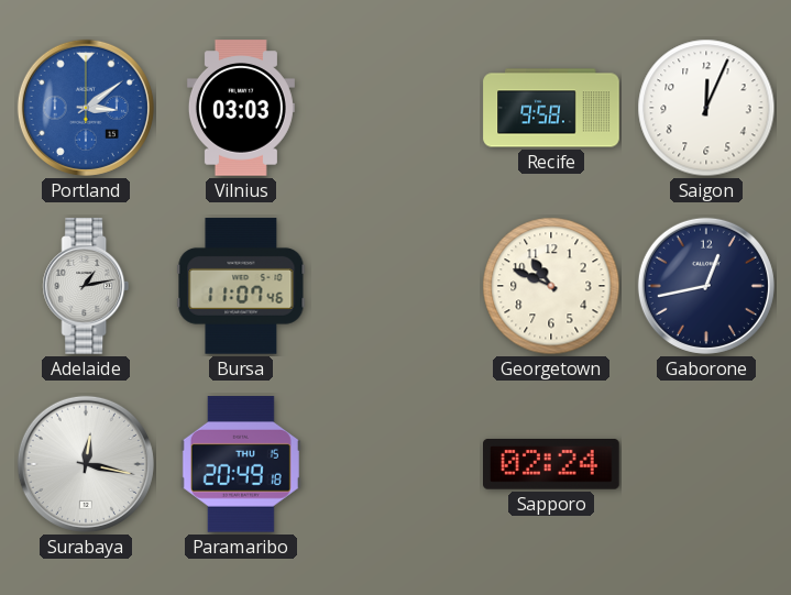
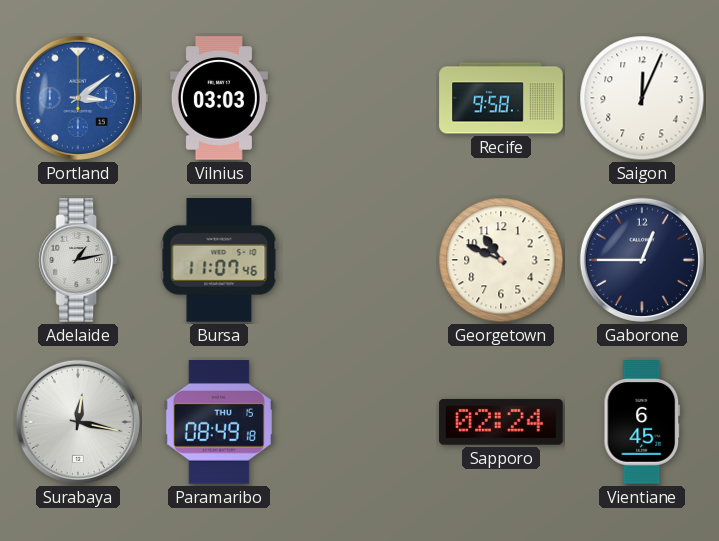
Gaborone: 12:43 -> 12:45 (642, 260)
Paramaribo: 20:49 -> 08:49 (219, 422)
Vientiane: none -> 6:45 (642, 422)
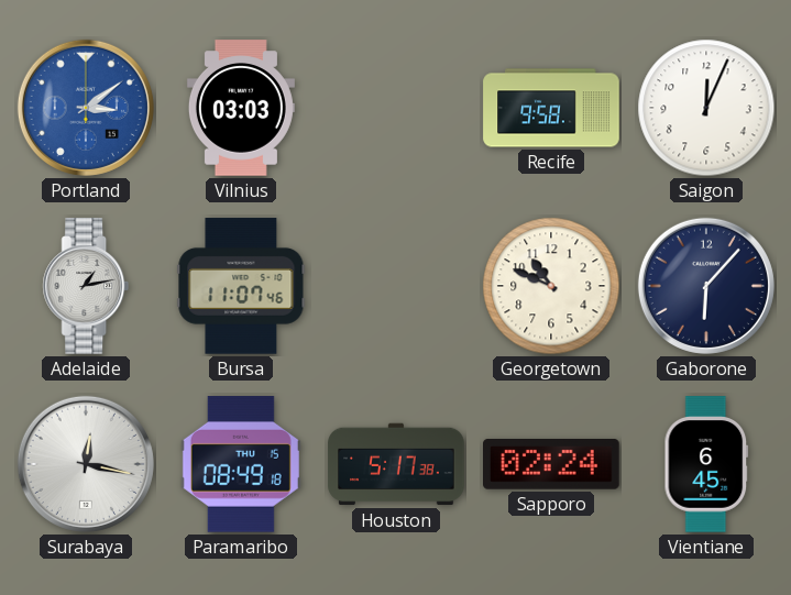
Gaborone: 12:45 -> 6:07 (706, 286)
Houston: none -> 5:17 (396, 464)
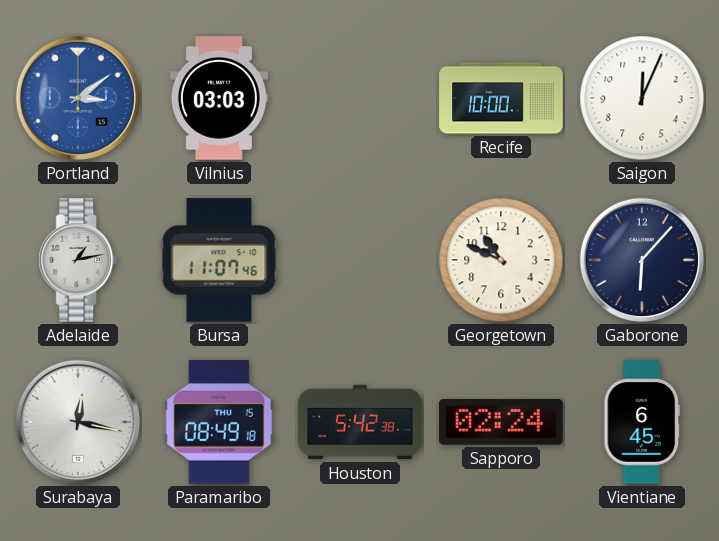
Recife: 9:58 -> 10:00 (501, 98)
Houston: 5:17 -> 5:42 (360, 422)
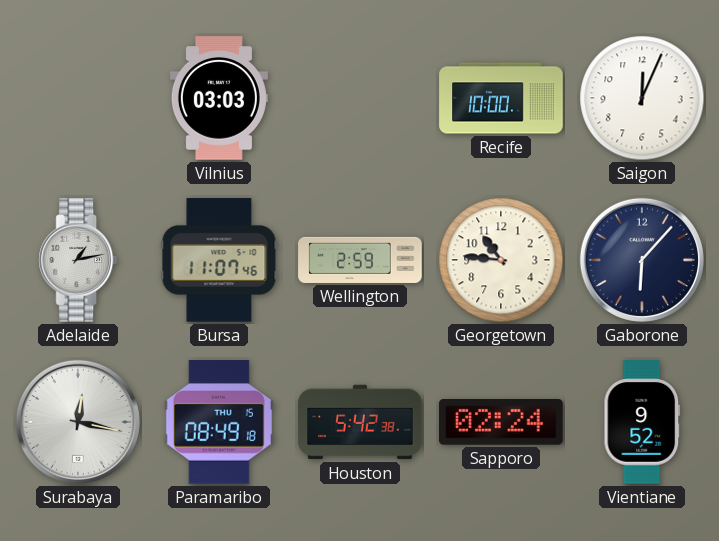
Portland: 3:09 -> none (78, 98)
Wellington: none -> 2:59 (360, 260)
Georgetown: 10:49 -> 10:46 (501, 260)
Vientiane: 6:45 -> 9:52 (642, 422)
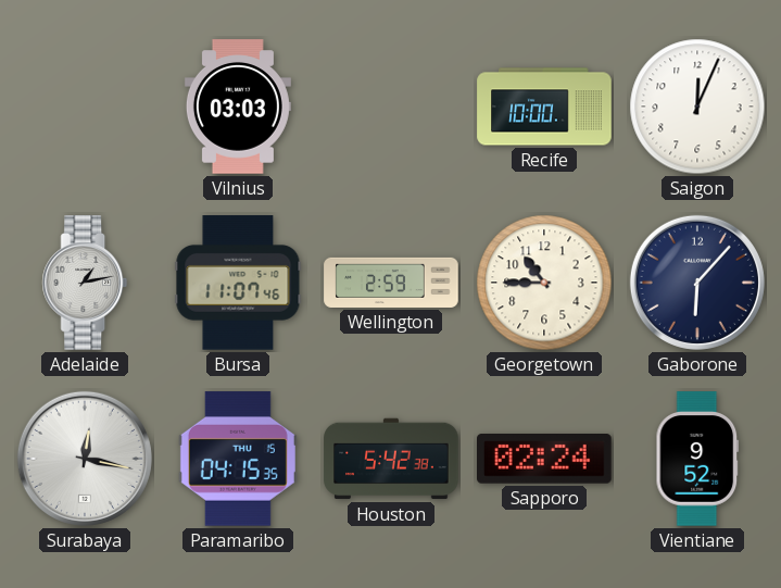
Georgetown: 10:46 -> 10:45 (544, 283)
Paramaribo: 08:49 -> 04:15 (238, 459)
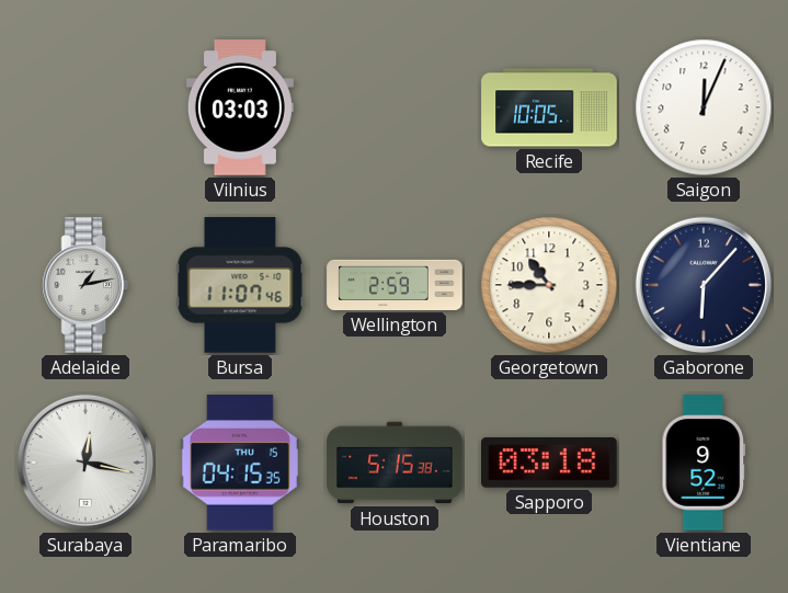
Recife: 10:00 -> 10:05 (549, 107)
Houston: 5:42 -> 5:15 (395, 463)
Sapporo: 02:24 -> 03:18 (550, 464)
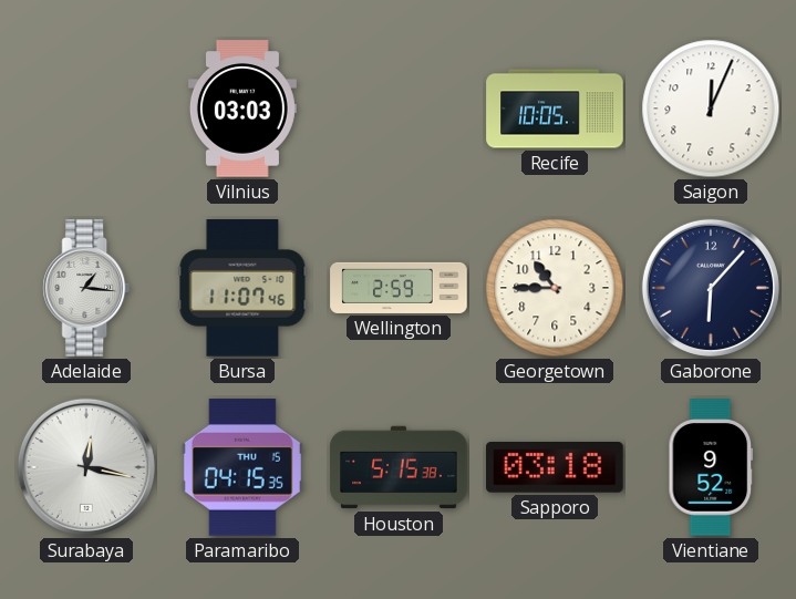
Adelaide: 1:13 -> 1:16 (86, 288)
